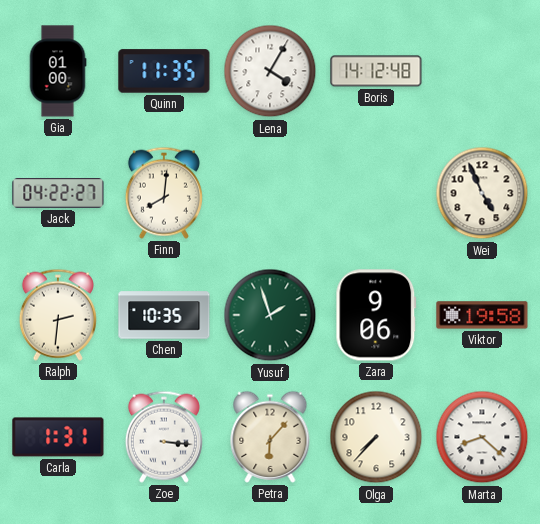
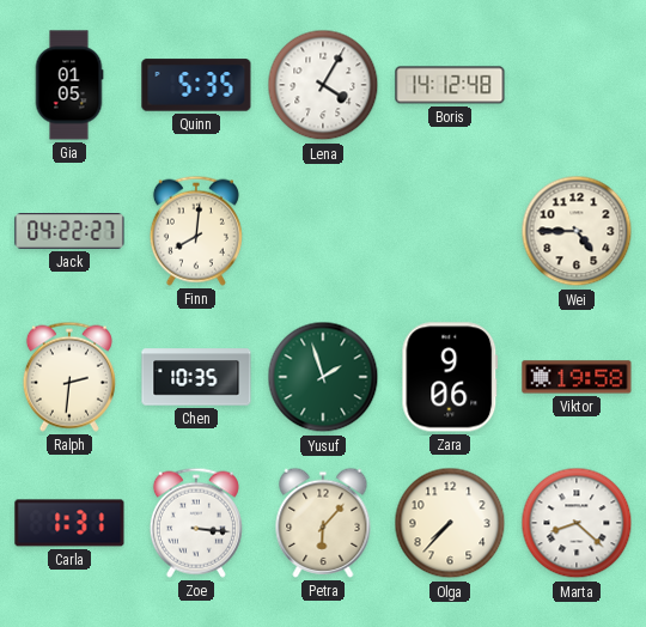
Gia: 01:00 -> 01:05 (69, 85)
Quinn: 11:35 -> 5:35 (196, 85)
Wei: 4:56 -> 4:45 (577, 231)
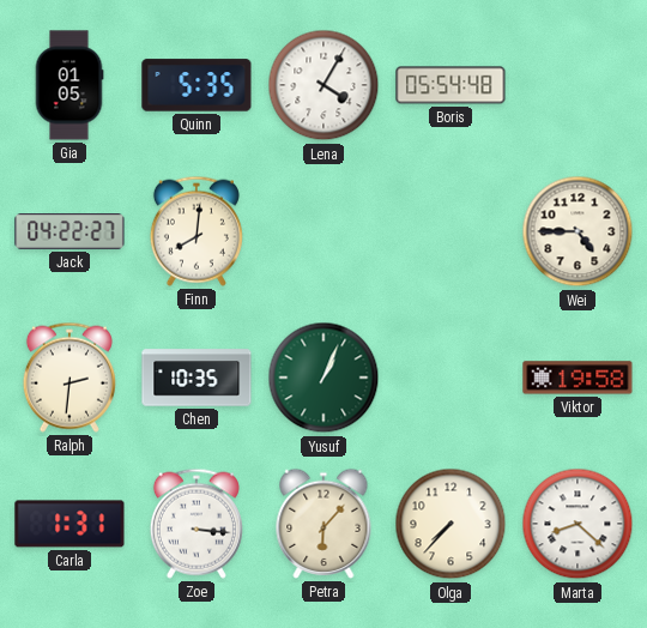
Boris: 14:12 -> 05:54 (451, 85)
Yusuf: 1:57 -> 1:04 (323, 378)
Zara: 9:06 -> none (450, 377)
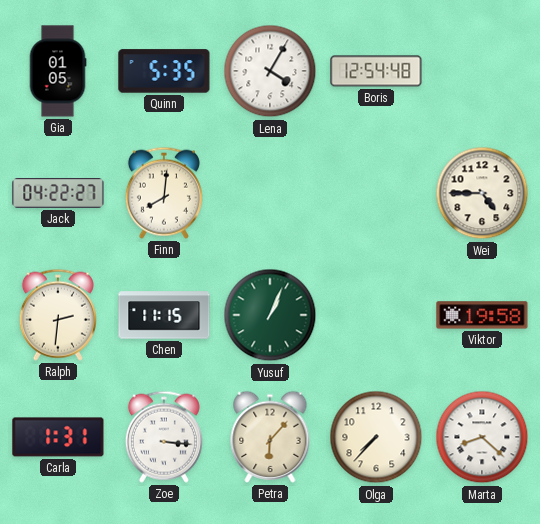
Boris: 05:54 -> 12:54 (376, 71)
Chen: 10:35 -> 11:15 (164, 315)
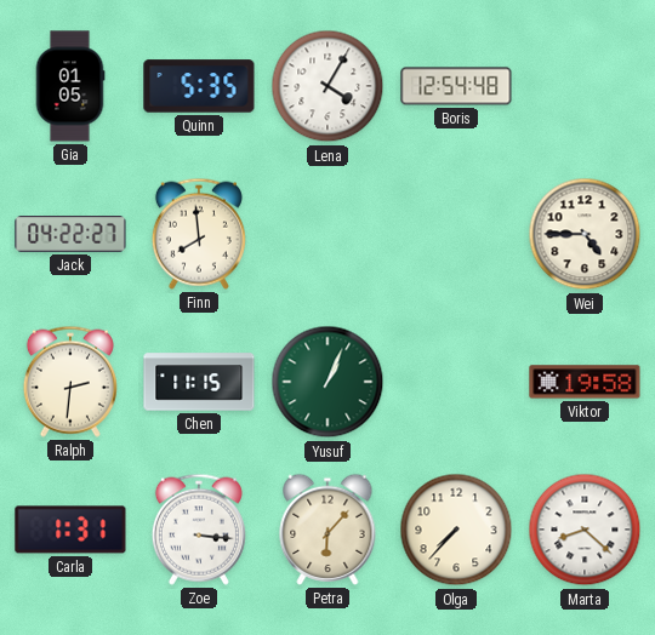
Finn: 8:01 -> 7:59 (199, 234)
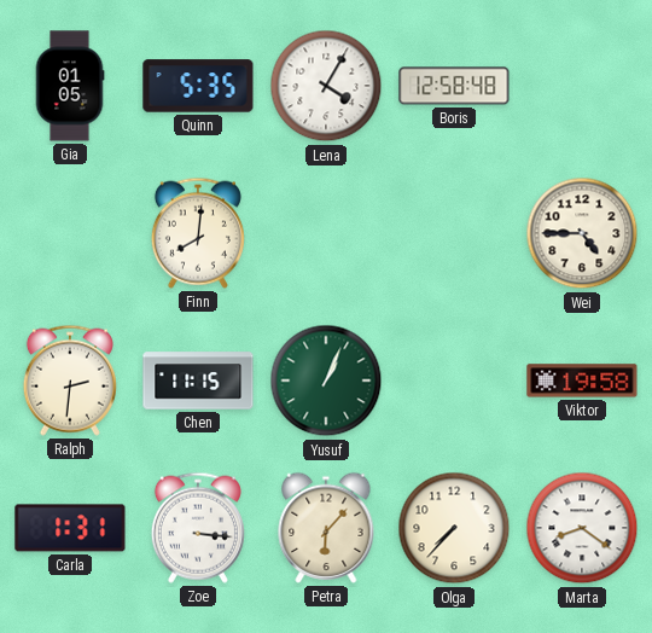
Boris: 12:54 -> 12:58 (454, 86)
Jack: 04:22 -> none (70, 235)
Finn: 7:59 -> 8:01 (198, 233)
Marta: 8:22 -> 8:21 (582, 528)
